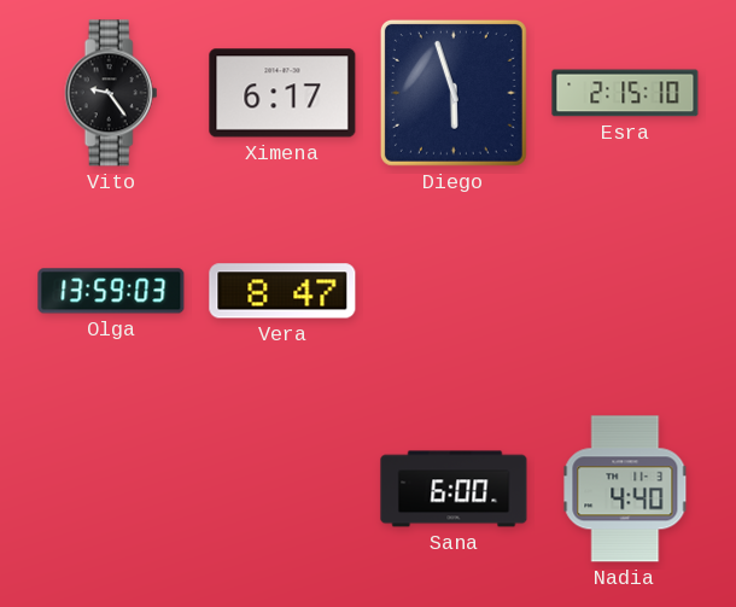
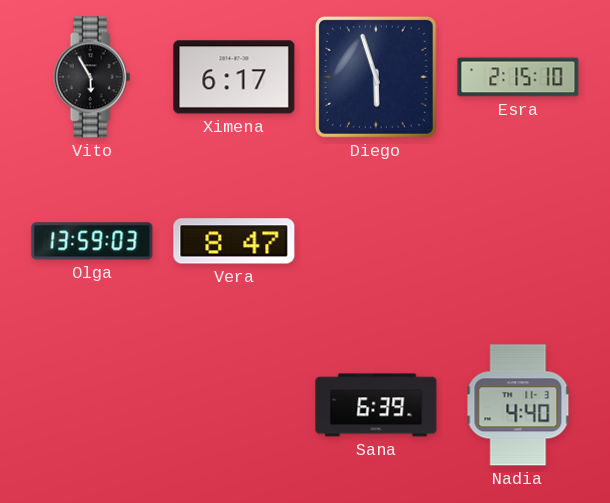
Vito: 9:24 -> 5:55 (92, 77)
Sana: 6:00 -> 6:39 (376, 405)
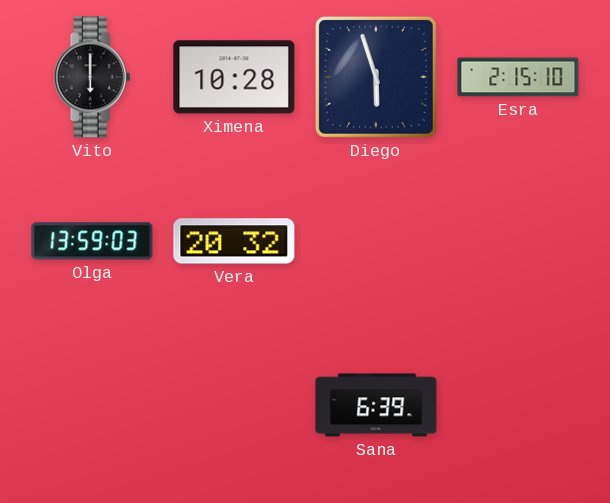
Vito: 5:55 -> 6:00 (92, 77)
Ximena: 6:17 -> 10:28 (234, 77)
Vera: 8:47 -> 20:32 (234, 241)
Nadia: 4:40 -> none (518, 405)
